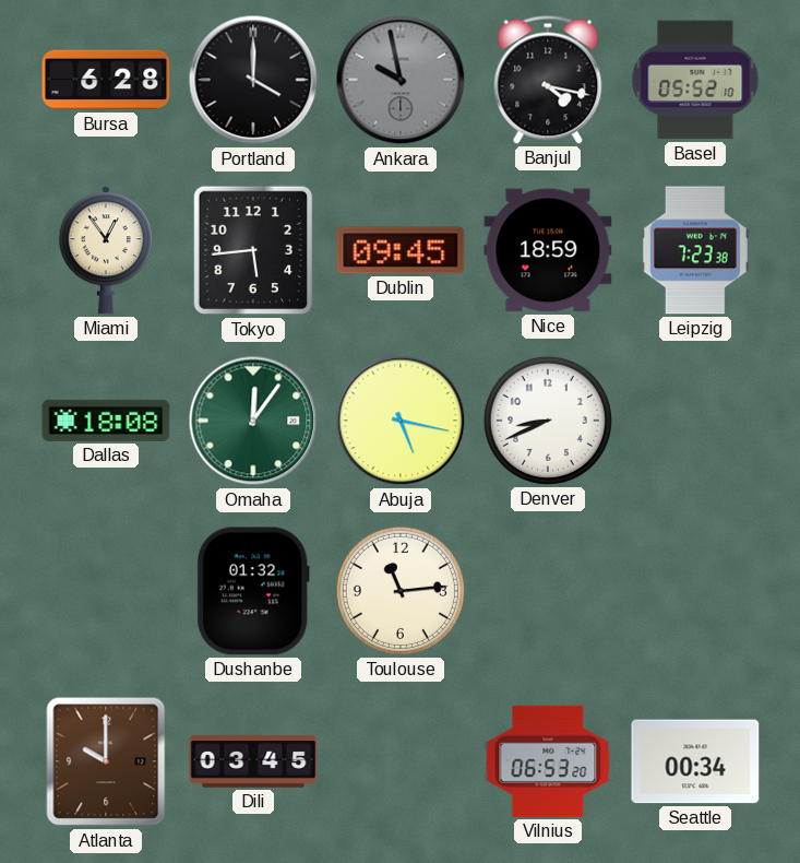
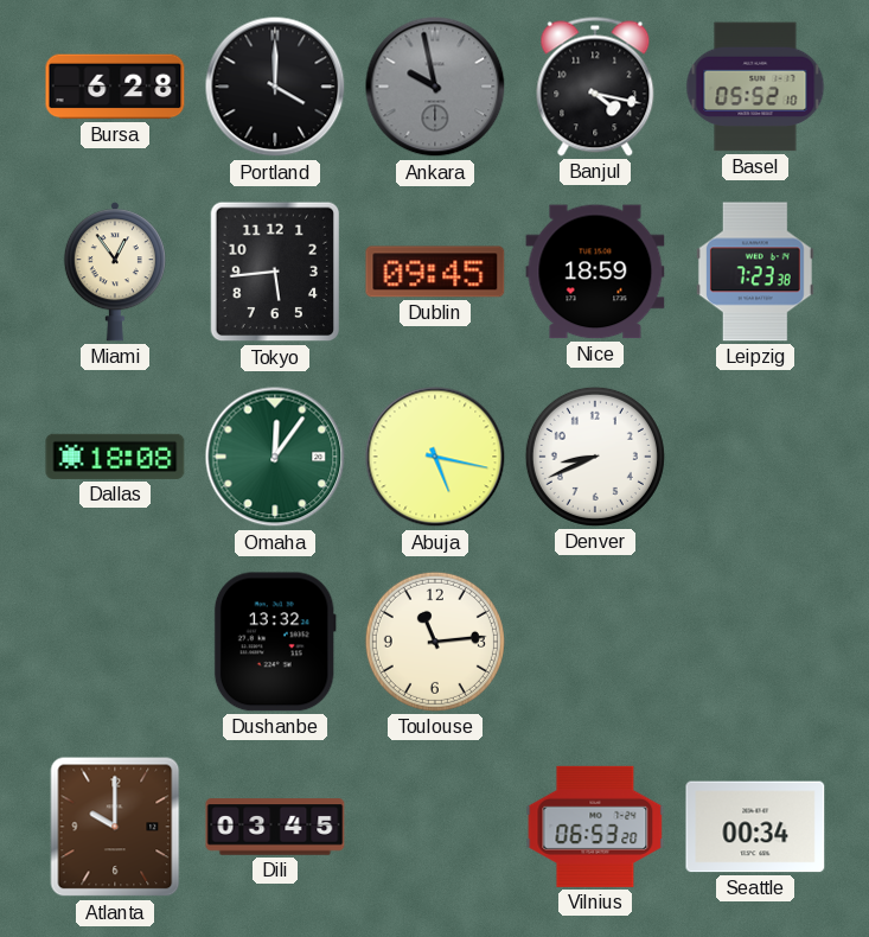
Dushanbe: 01:32 -> 13:32 (275, 642)
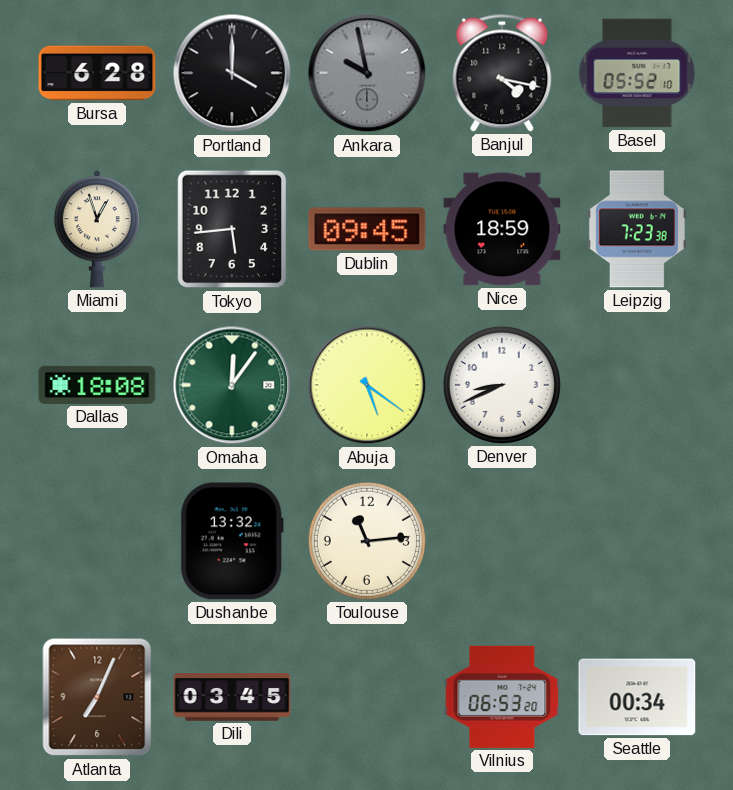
Miami: 12:54 -> 12:57 (97, 229)
Abuja: 5:17 -> 5:21 (367, 385)
Atlanta: 10:00 -> 7:04 (97, 697)
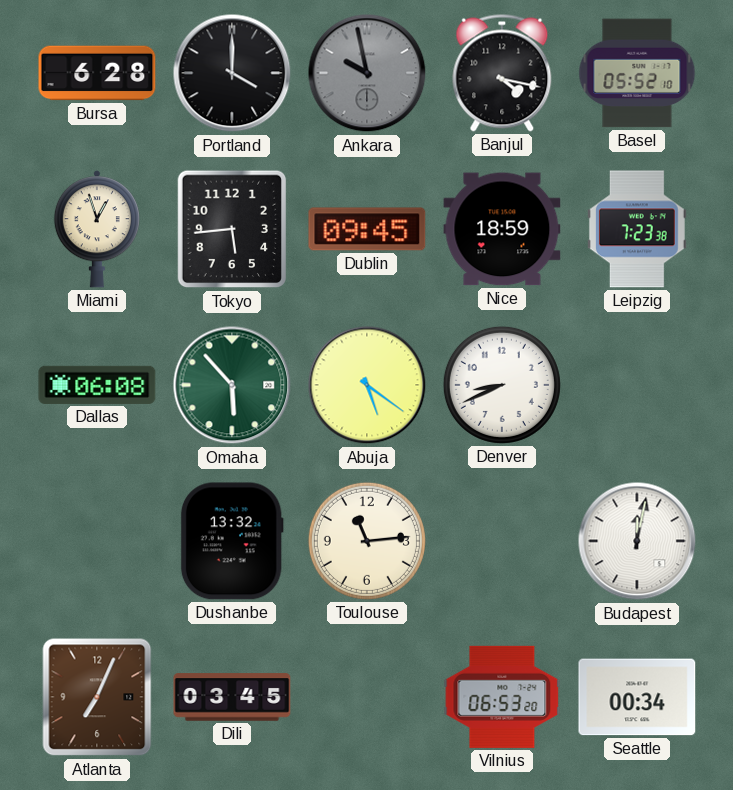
Dallas: 18:08 -> 06:08 (97, 385)
Omaha: 12:06 -> 5:53 (232, 385)
Budapest: none -> 12:02 (637, 541)
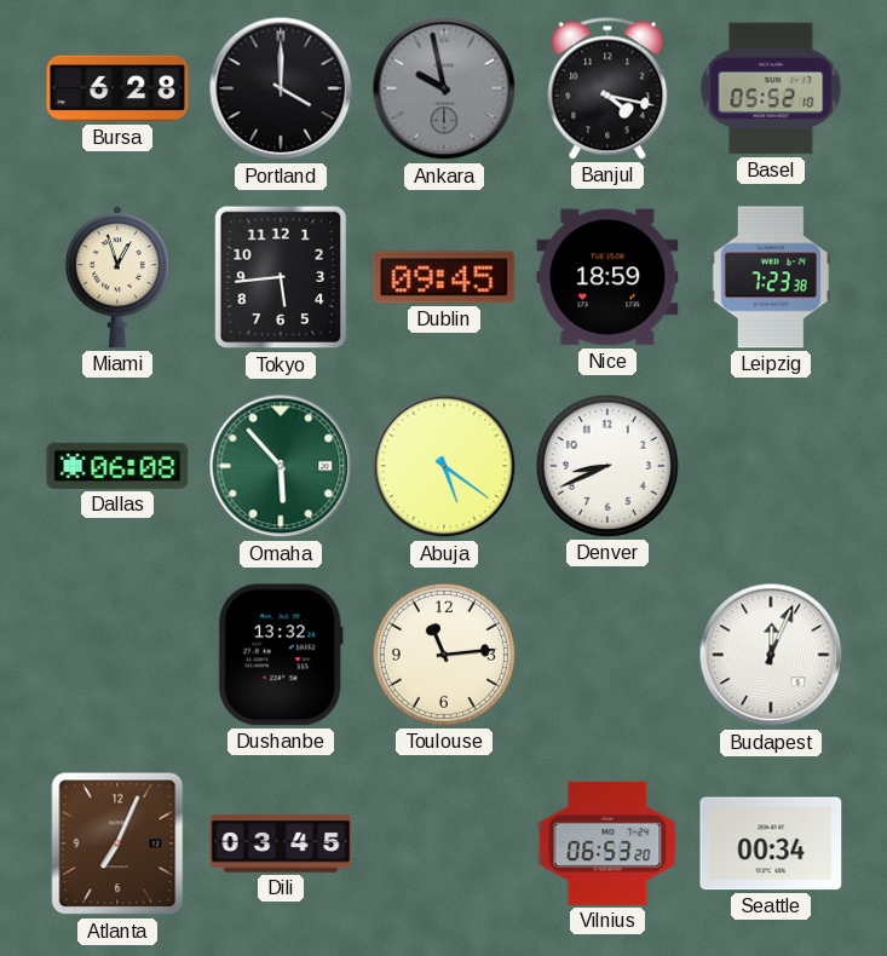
Budapest: 12:02 -> 12:04 (771, 655)
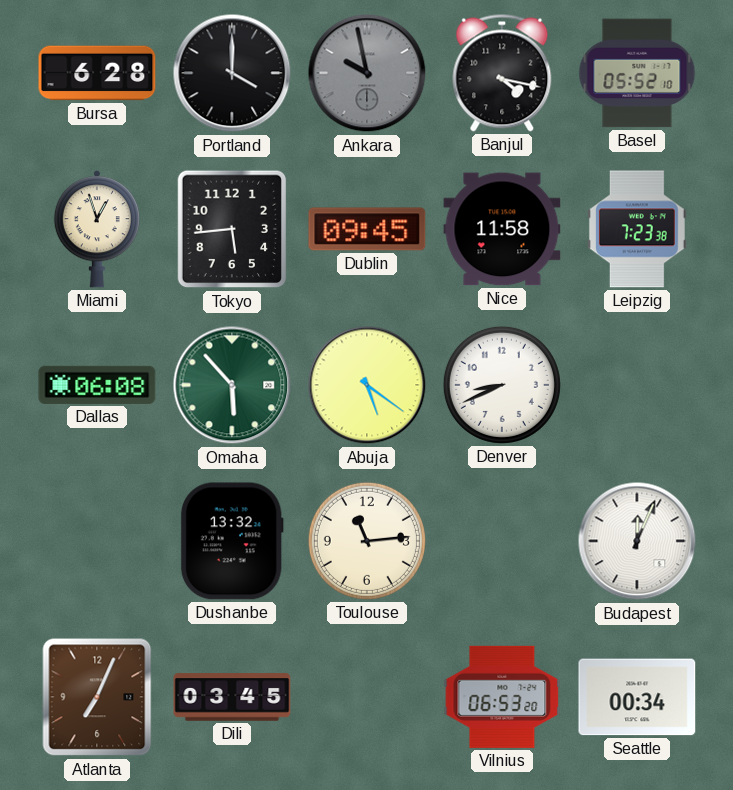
Nice: 18:59 -> 11:58 (502, 229)
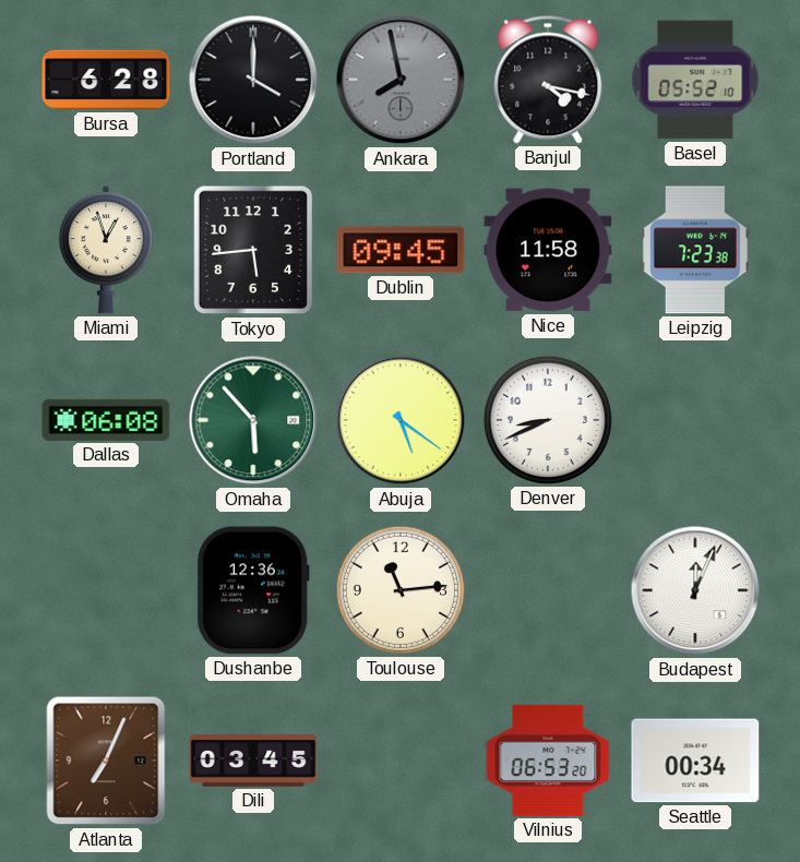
Ankara: 9:58 -> 7:58 (401, 80)
Dushanbe: 13:32 -> 12:36 (253, 590)
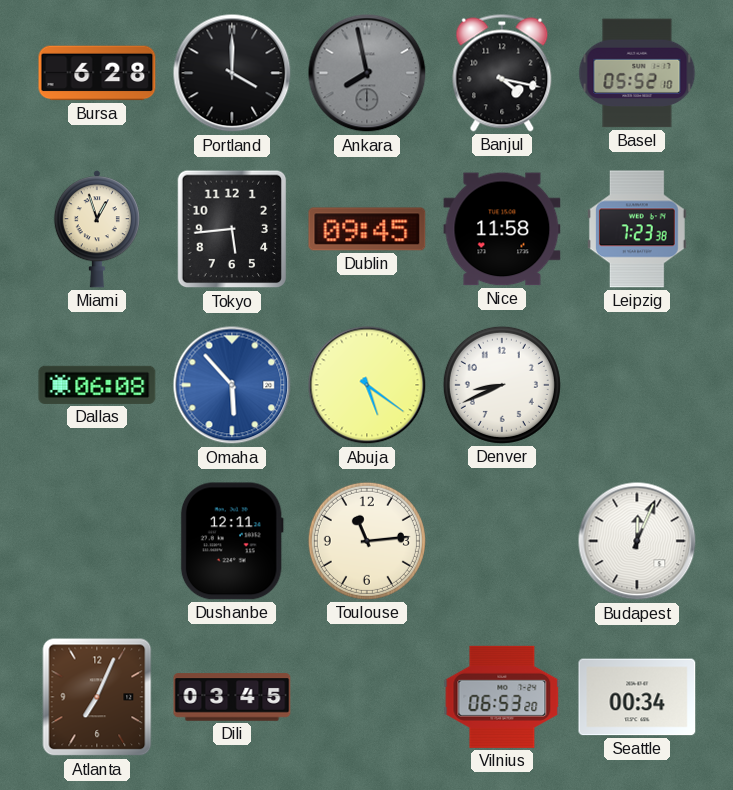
Omaha dial: green -> blue (232, 385)
Dushanbe: 12:36 -> 12:11 (232, 541)
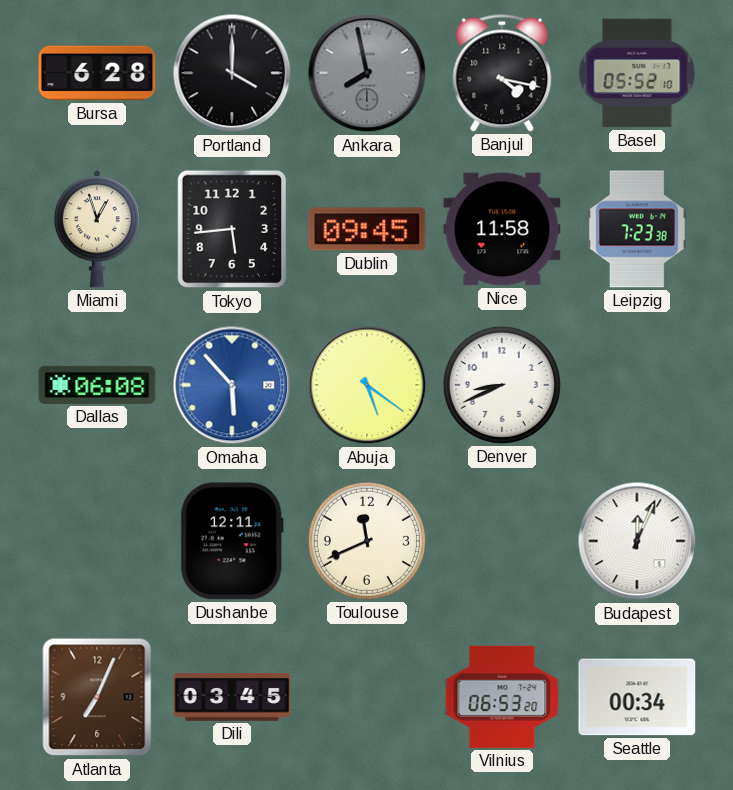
Toulouse: 11:14 -> 11:41 (367, 541)
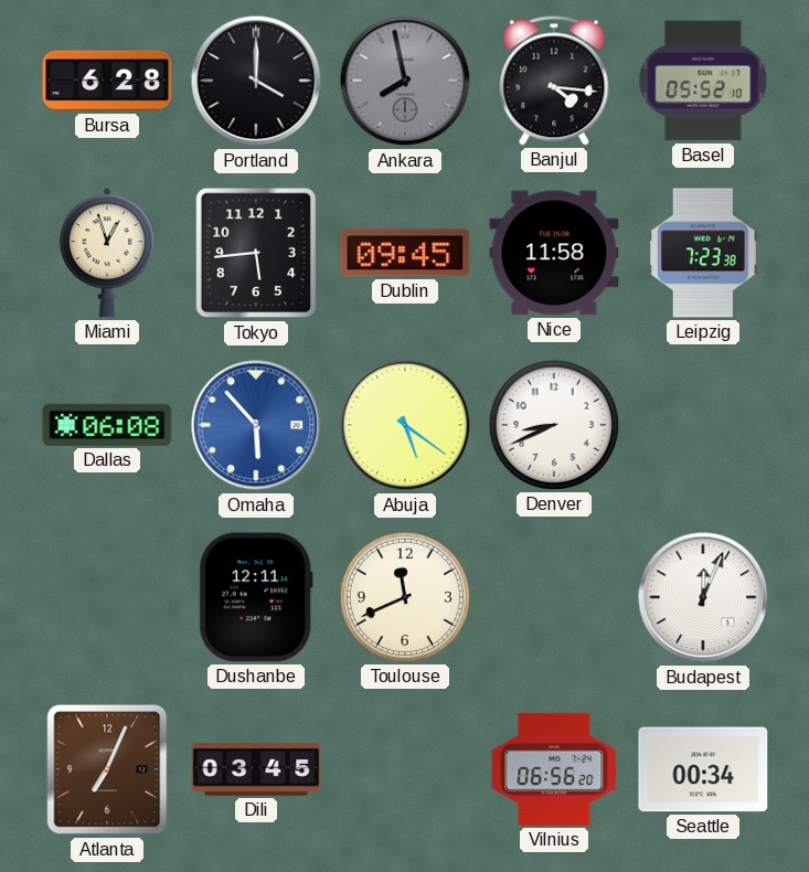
Banjul: 4:17 -> 4:16 (554, 81)
Vilnius: 06:53 -> 06:56 (554, 769)
